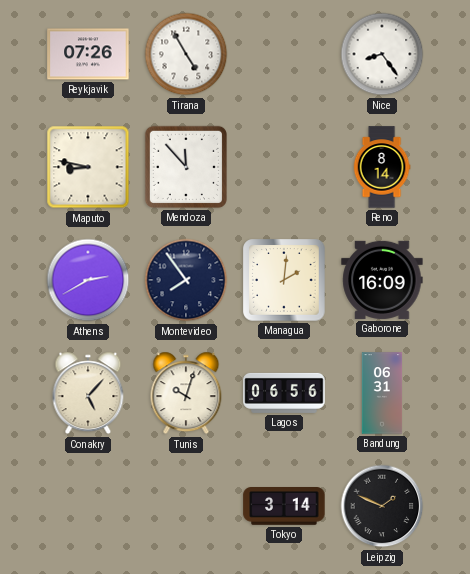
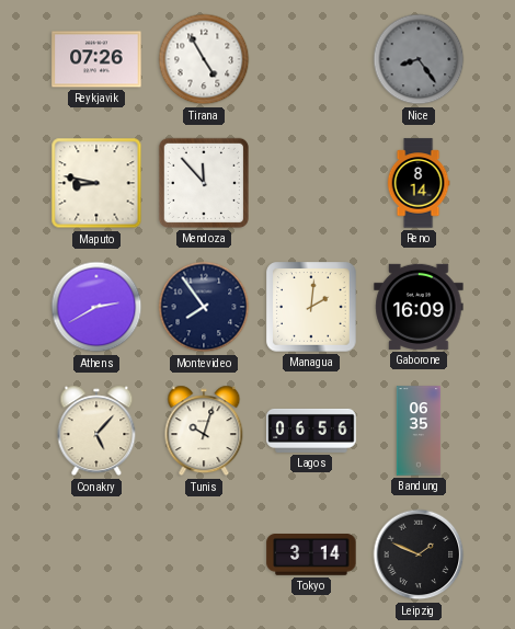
Nice dial: white -> grey (419, 59)
Bandung: 06:31 -> 06:35 (419, 431)
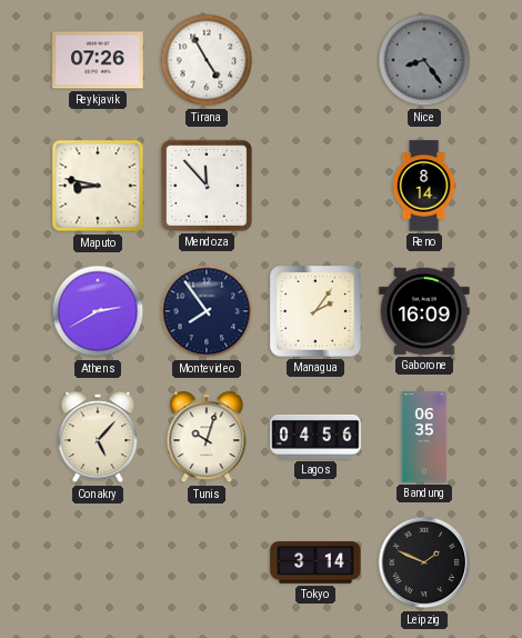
Managua: 2:01 -> 2:06 (315, 311)
Lagos: 06:56 -> 04:56 (315, 437)
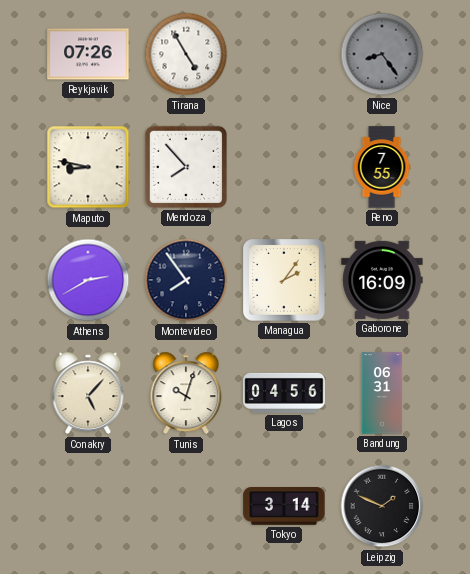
Mendoza: 11:53 -> 7:53 (186, 167)
Reno: 8:14 -> 7:55 (382, 167)
Bandung: 06:35 -> 06:31 (382, 393)
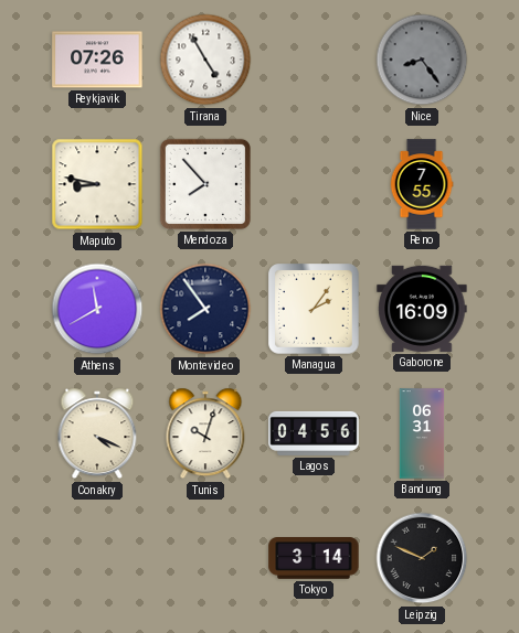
Athens: 2:40 -> 11:40 (97, 309)
Conakry: 5:07 -> 4:19 (97, 433)
